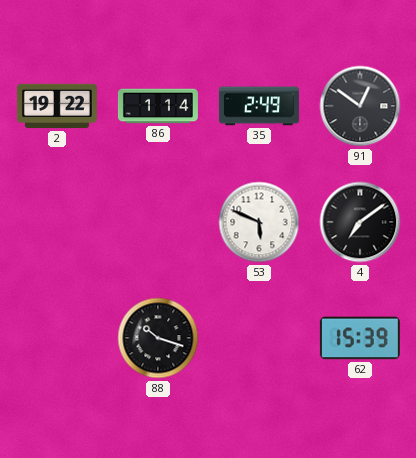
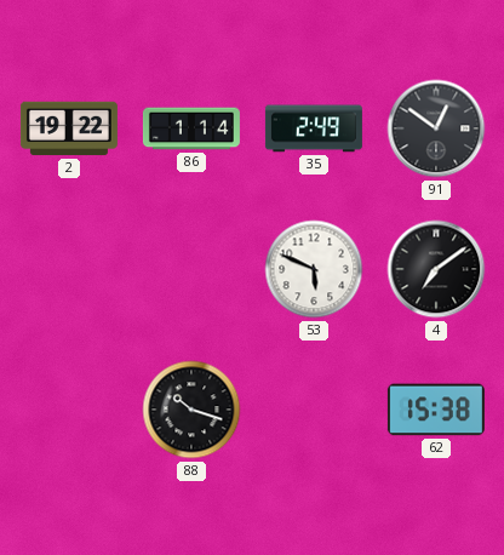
62: 15:39 -> 15:38 (436, 410)
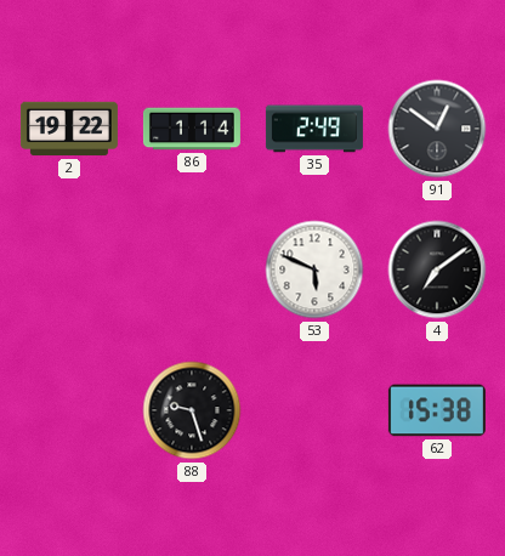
88: 10:18 -> 9:27 (192, 410)
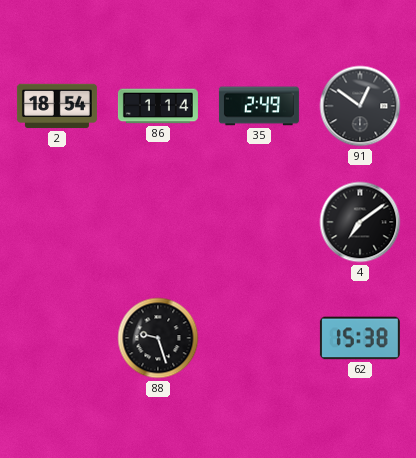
2: 19:22 -> 18:54 (57, 106)
53: 5:49 -> none (314, 270)
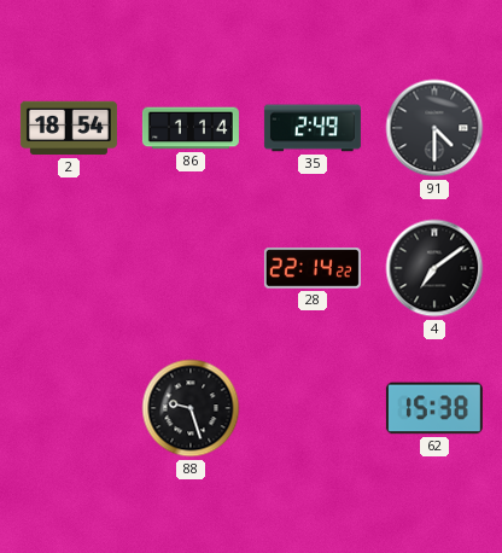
91: 12:51 -> 4:30 (434, 128)
28: none -> 22:14 (313, 268)
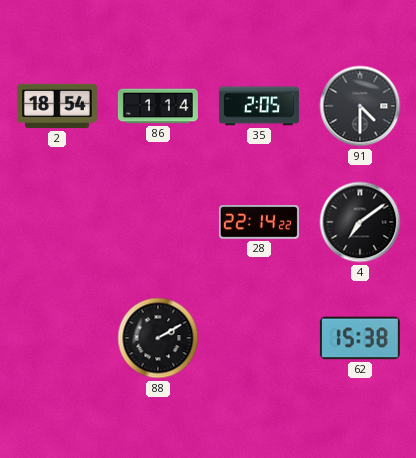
35: 2:49 -> 2:05 (259, 106)
88: 9:27 -> 2:10 (158, 338)
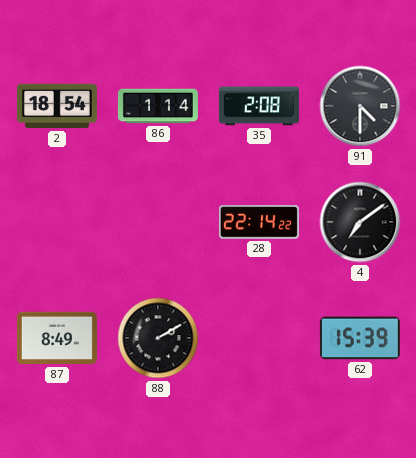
35: 2:05 -> 2:08 (259, 106)
87: none -> 8:49 (57, 338)
62: 15:38 -> 15:39 (360, 338)
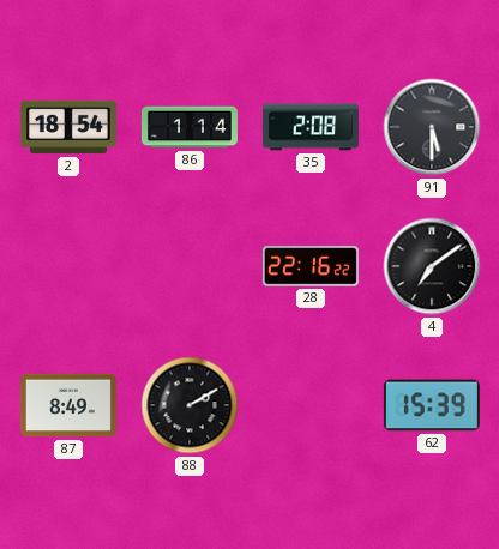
91: 4:30 -> 5:30 (432, 127)
28: 22:14 -> 22:16 (311, 266)
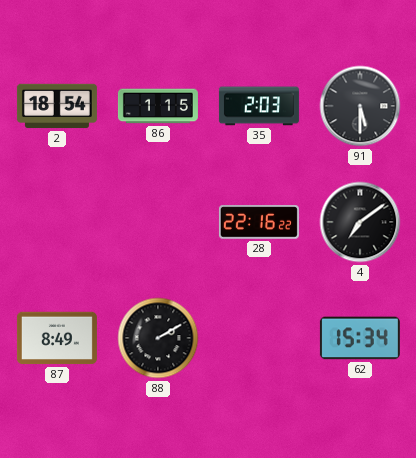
86: 1:14 -> 1:15 (158, 106)
35: 2:08 -> 2:03 (259, 106)
62: 15:39 -> 15:34 (360, 338)
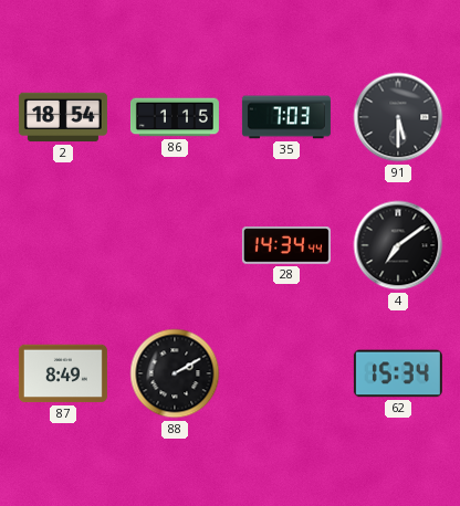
35: 2:03 -> 7:03 (286, 117)
28: 22:16 -> 14:34 (286, 245)
